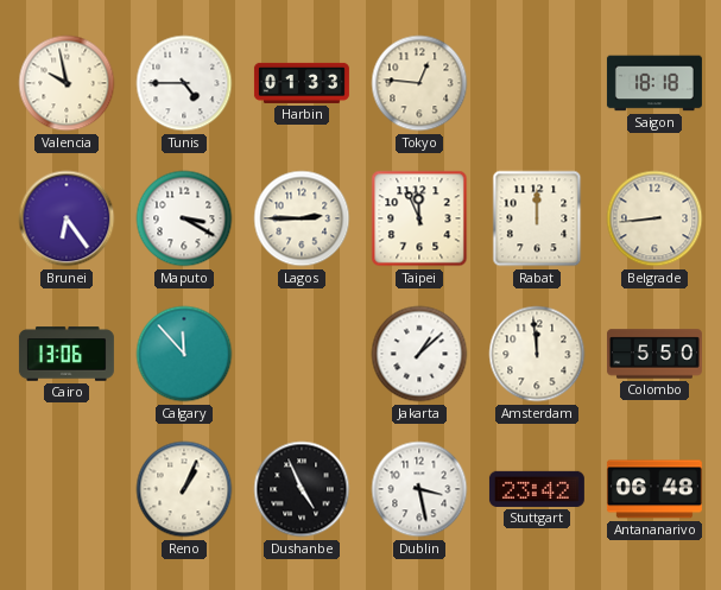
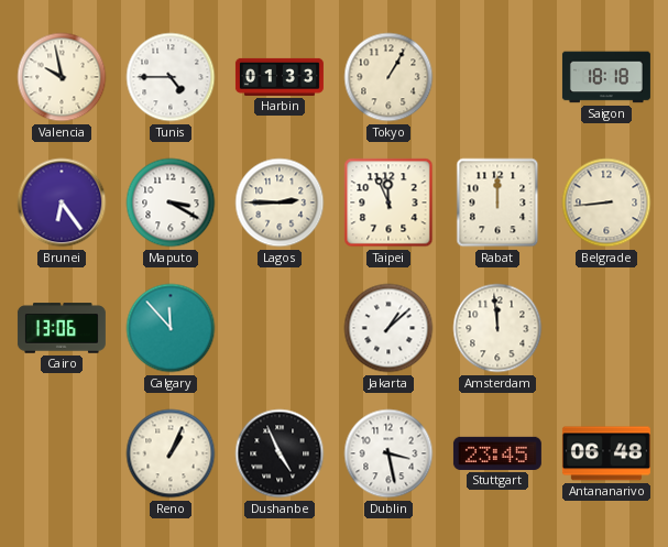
Tokyo: 12:46 -> 1:05 (388, 77)
Colombo: 5:50 -> none (654, 354)
Stuttgart: 23:42 -> 23:45 (497, 453)
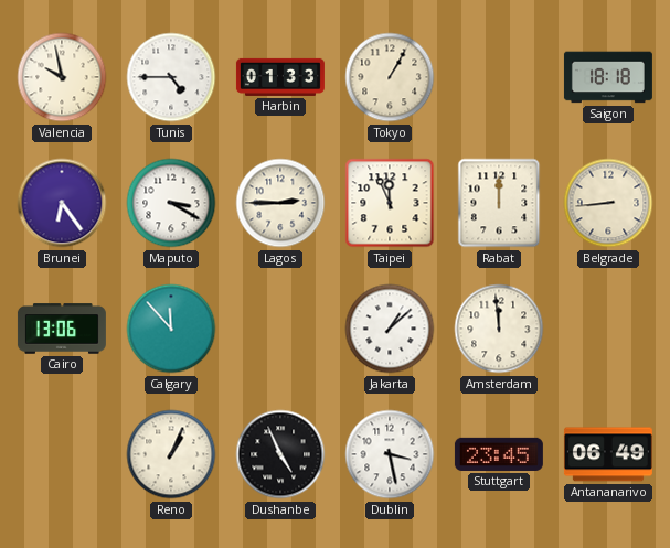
Antananarivo: 06:48 -> 06:49 (608, 454)
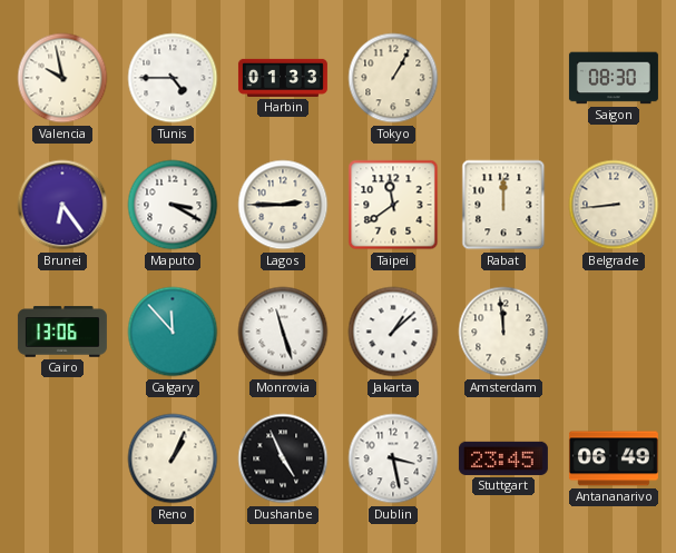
Saigon: 18:18 -> 08:30 (614, 78)
Taipei: 11:56 -> 11:39 (393, 205)
Monrovia: none -> 11:27 (283, 332)
